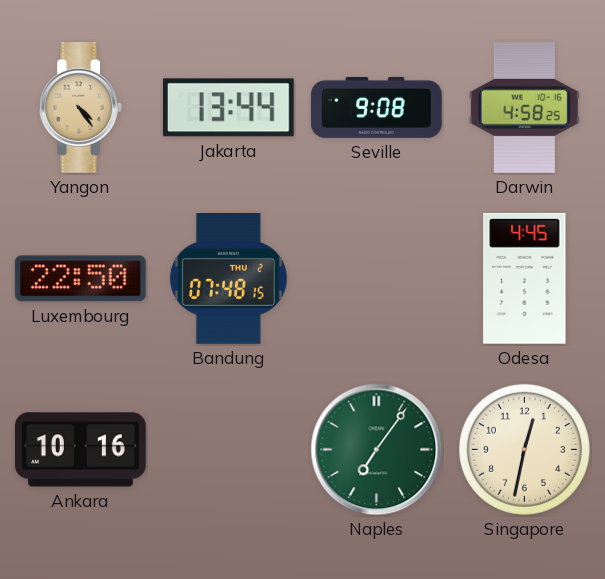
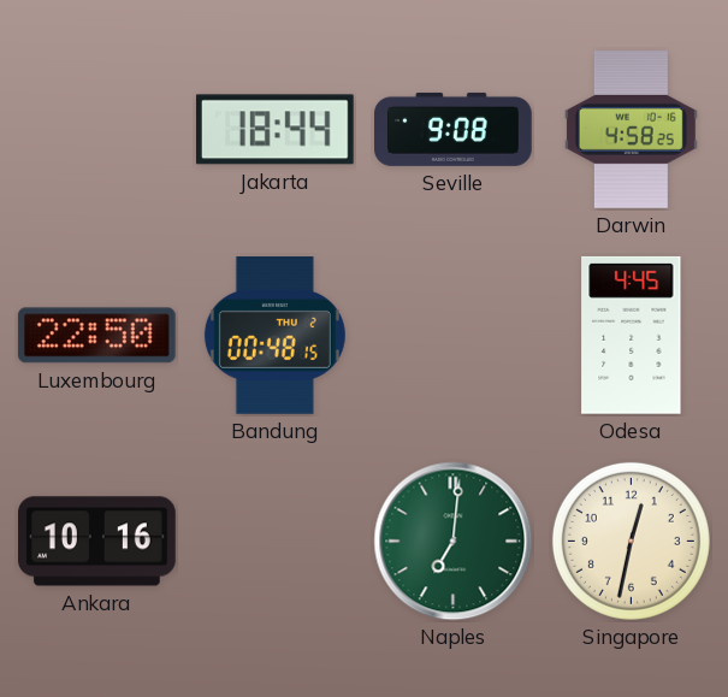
Yangon: 4:24 -> none (80, 108)
Jakarta: 13:44 -> 18:44 (274, 130)
Bandung: 07:48 -> 00:48 (274, 336)
Naples: 7:06 -> 7:01 (454, 542)
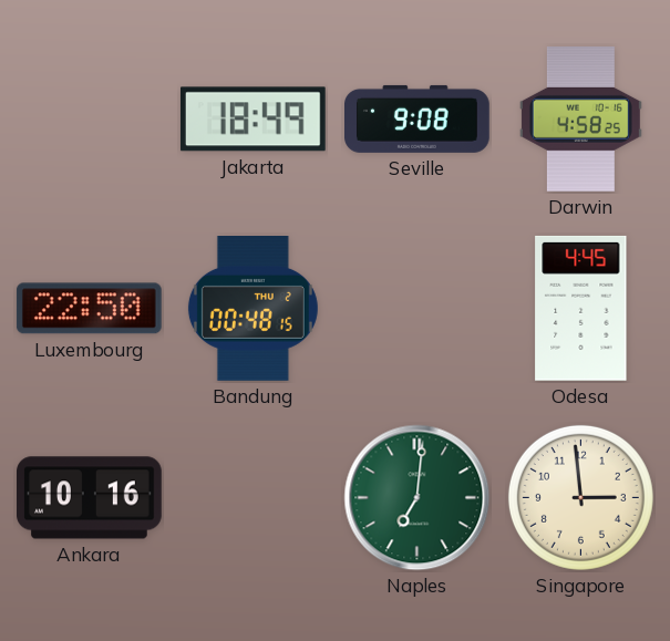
Jakarta: 18:44 -> 18:49 (252, 120)
Singapore: 12:32 -> 2:59 (580, 497)
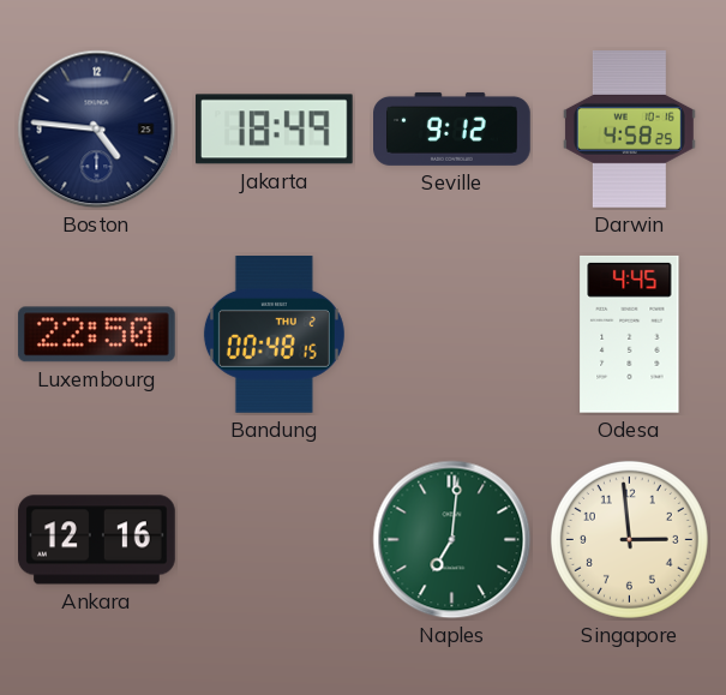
Boston: none -> 4:46 (97, 130)
Seville: 9:08 -> 9:12 (452, 128)
Ankara: 10:16 -> 12:16 (97, 540)
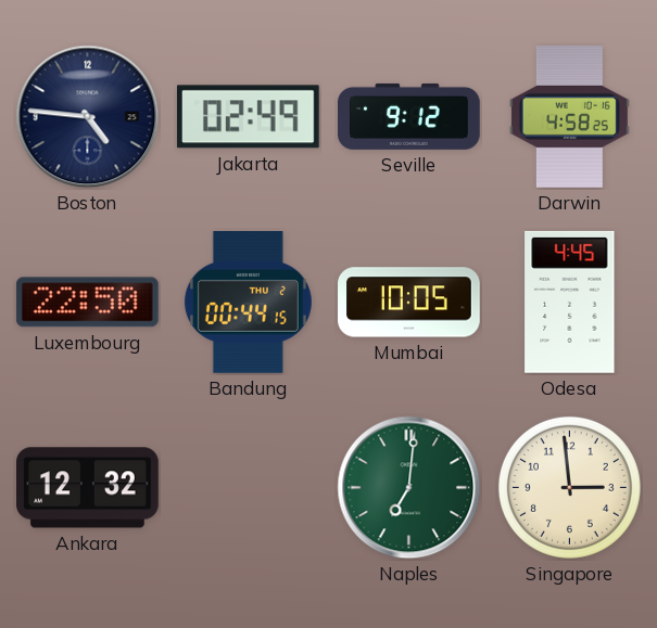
Jakarta: 18:49 -> 02:49 (248, 117)
Bandung: 00:48 -> 00:44 (248, 303)
Mumbai: none -> 10:05 (409, 303)
Ankara: 12:16 -> 12:32 (88, 488)
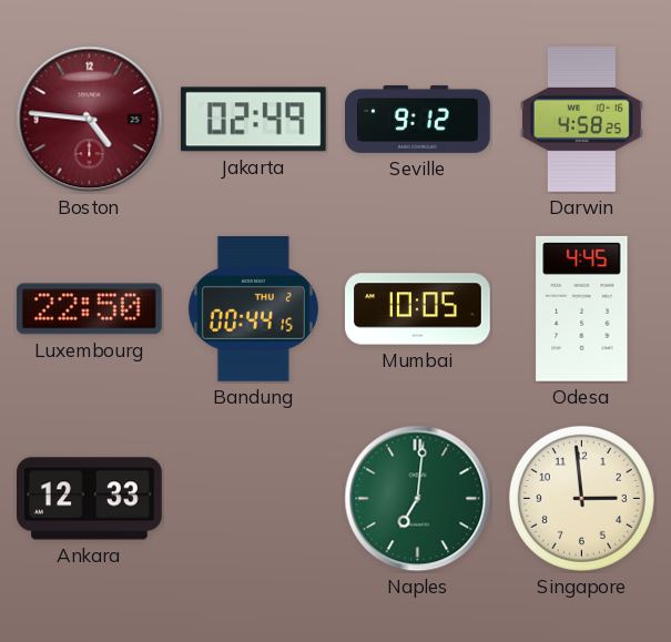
Boston dial: navy -> burgundy (90, 120)
Ankara: 12:32 -> 12:33 (90, 499)
